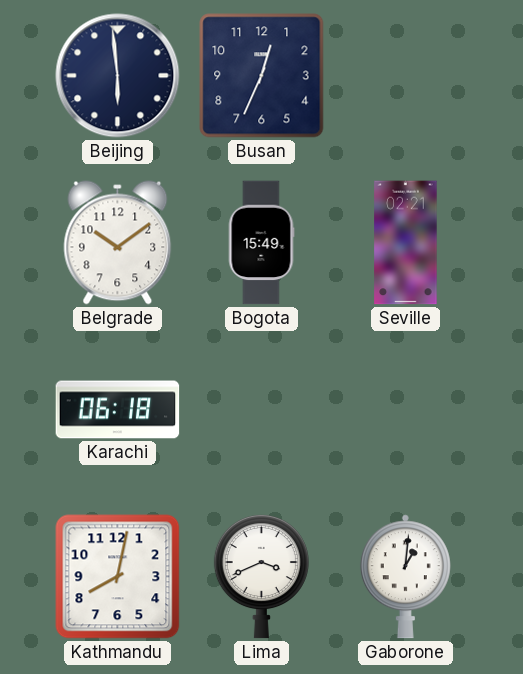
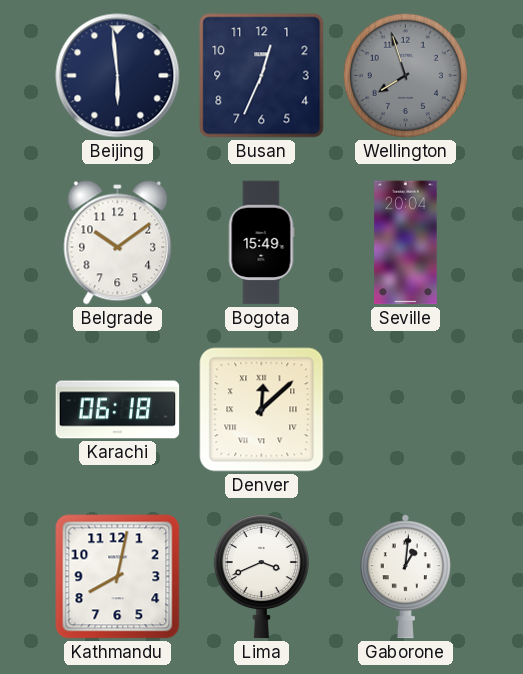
Wellington: none -> 7:57 (405, 75)
Seville: 02:21 -> 20:04 (406, 243)
Denver: none -> 12:08 (262, 410)
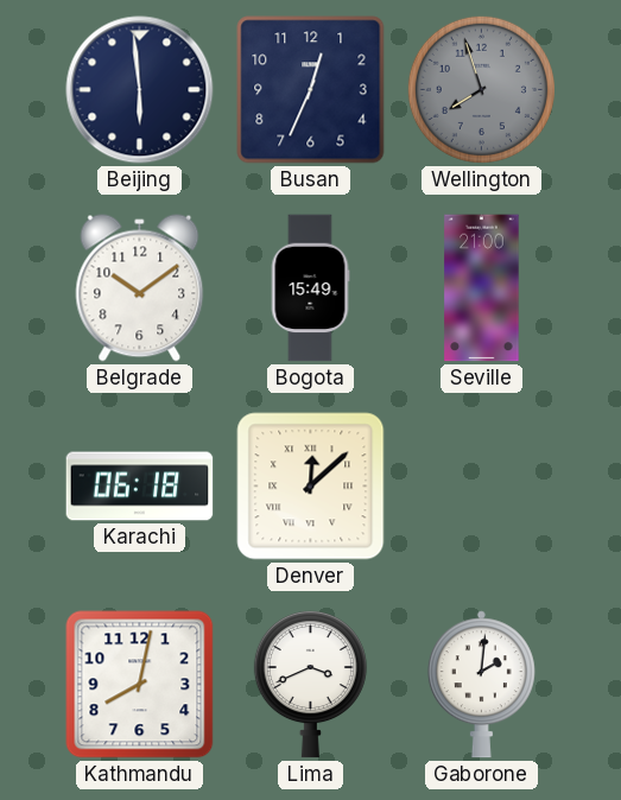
Seville: 20:04 -> 21:00 (482, 288)
Gaborone: 1:01 -> 2:01 (481, 685)
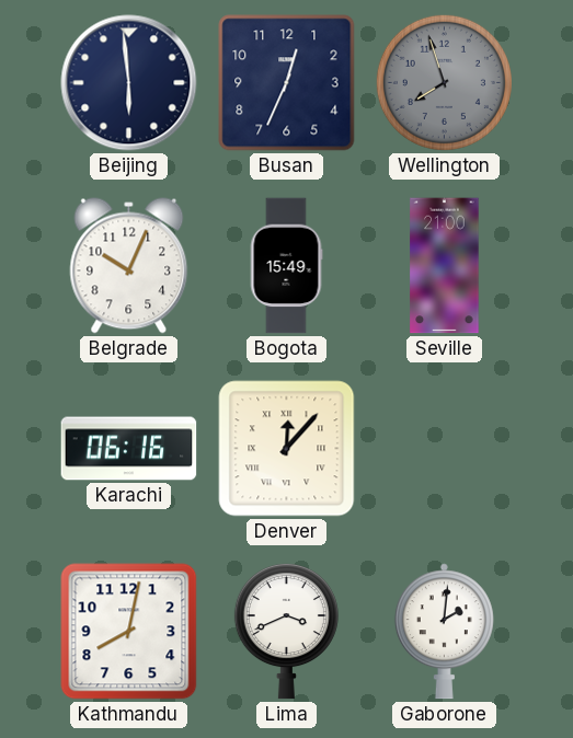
Belgrade: 10:09 -> 10:04 (129, 266)
Karachi: 06:18 -> 06:16 (129, 449)
Denver: 12:08 -> 12:07 (287, 449)
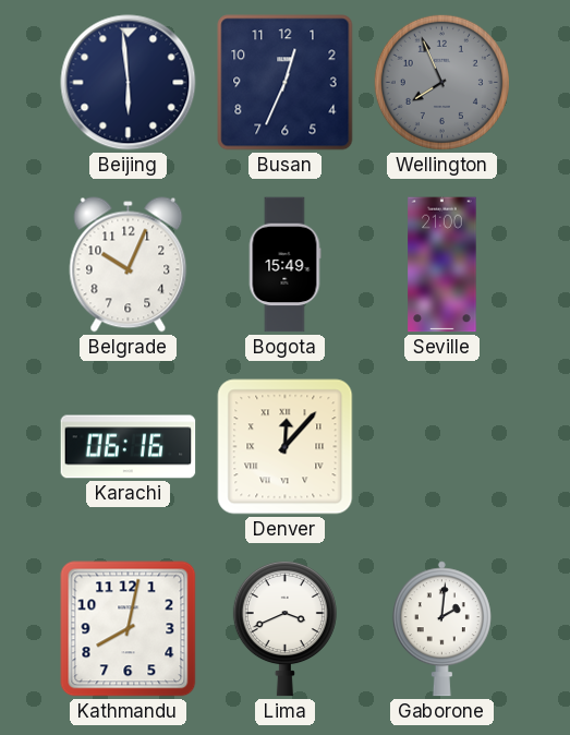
Wellington: 7:57 -> 7:56 (441, 82)
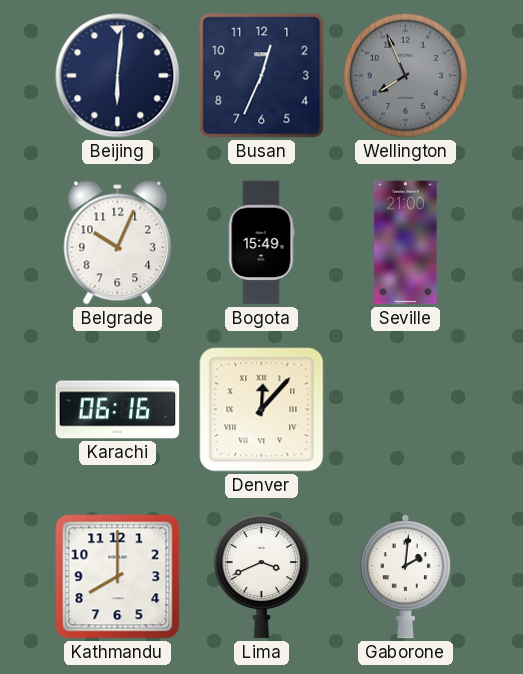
Beijing: 5:59 -> 6:01 (118, 76)
Kathmandu: 8:02 -> 8:00 (118, 577)
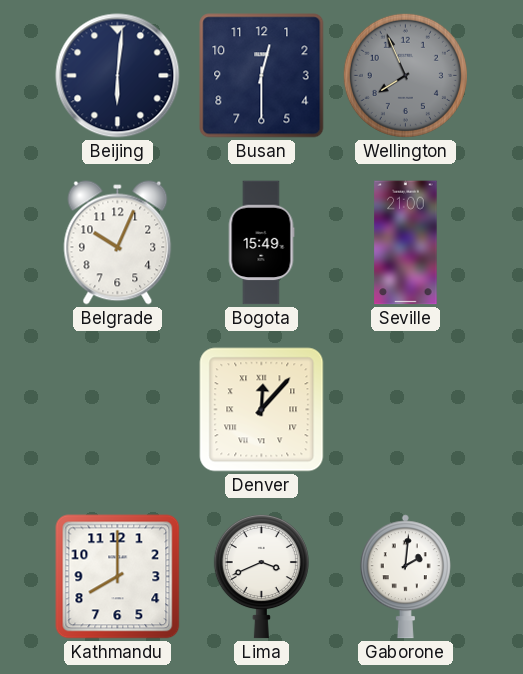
Busan: 12:34 -> 12:30 (262, 76)
Karachi: 06:16 -> none (118, 410)
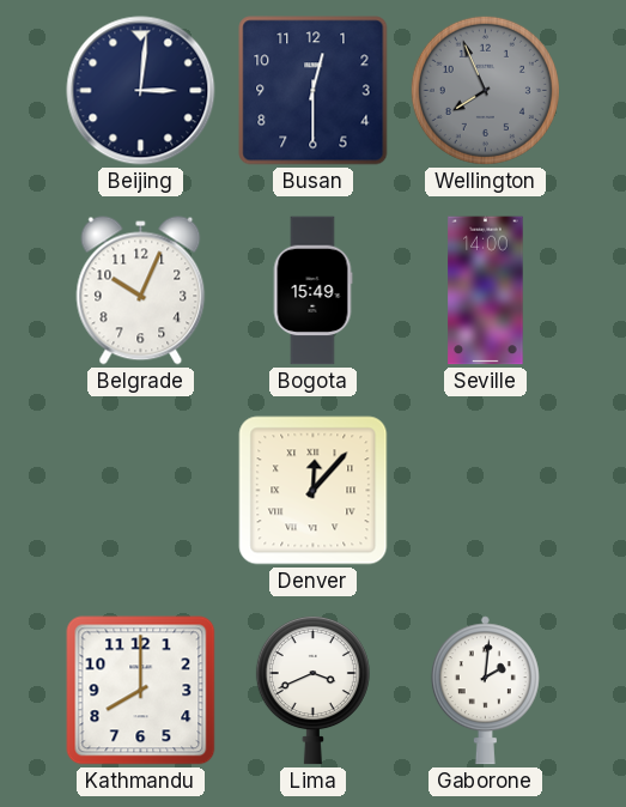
Beijing: 6:01 -> 3:01 (141, 91)
Seville: 21:00 -> 14:00 (486, 291)
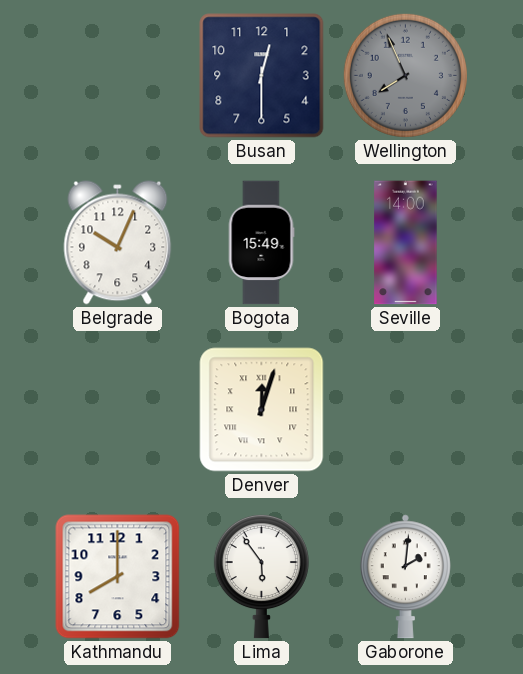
Beijing: 3:01 -> none (141, 91)
Denver: 12:07 -> 12:03 (262, 410)
Lima: 3:41 -> 5:54 (261, 576)
